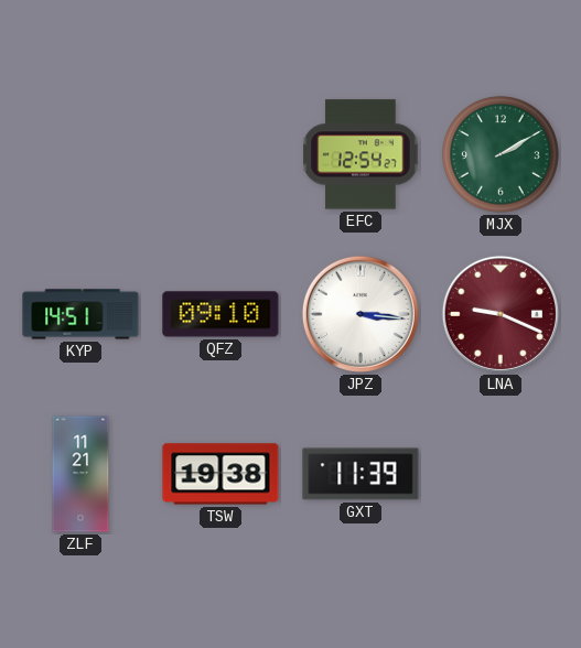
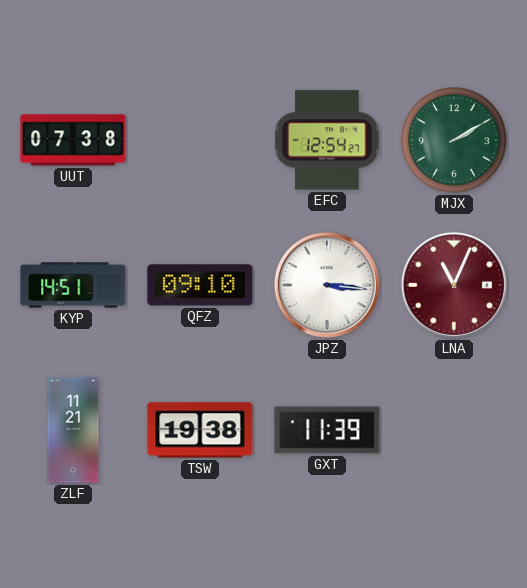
UUT: none -> 07:38 (73, 140)
LNA: 9:19 -> 11:04 (454, 285)
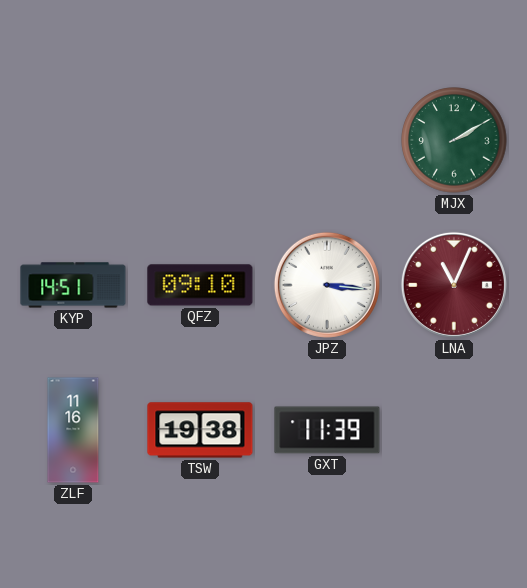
UUT: 07:38 -> none (73, 140)
EFC: 12:54 -> none (327, 140)
ZLF: 11:21 -> 11:16 (73, 430)
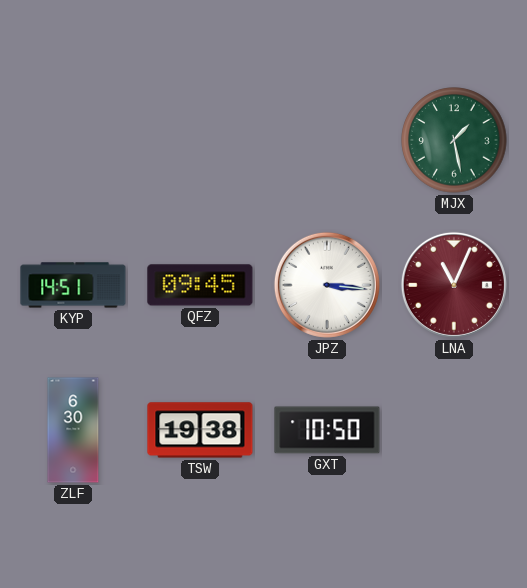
MJX: 2:10 -> 1:28 (454, 140)
QFZ: 09:10 -> 09:45 (200, 285)
ZLF: 11:16 -> 6:30 (73, 430)
GXT: 11:39 -> 10:50 (327, 430)
